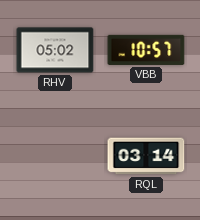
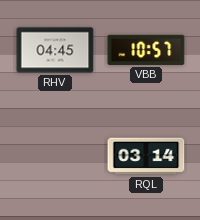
RHV: 05:02 -> 04:45 (55, 50)
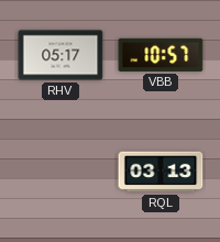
RHV: 04:45 -> 05:17 (61, 55)
RQL: 03:14 -> 03:13 (161, 172)
